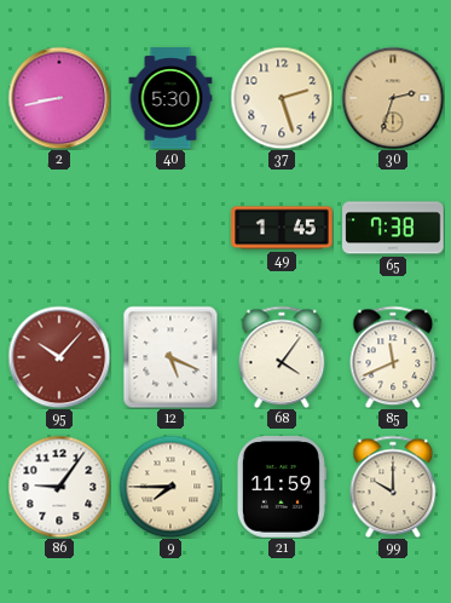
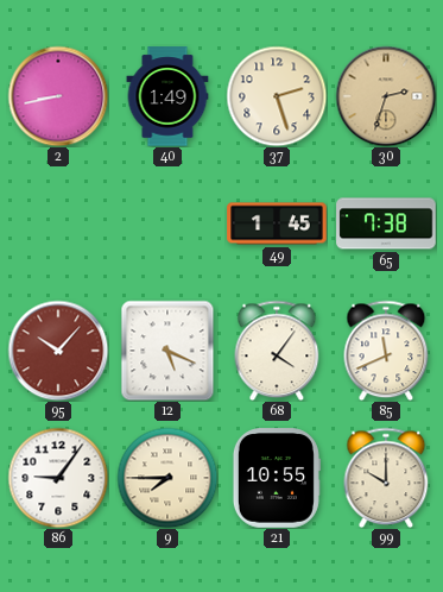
40: 5:30 -> 1:49 (167, 96)
21: 11:59 -> 10:55 (277, 478)
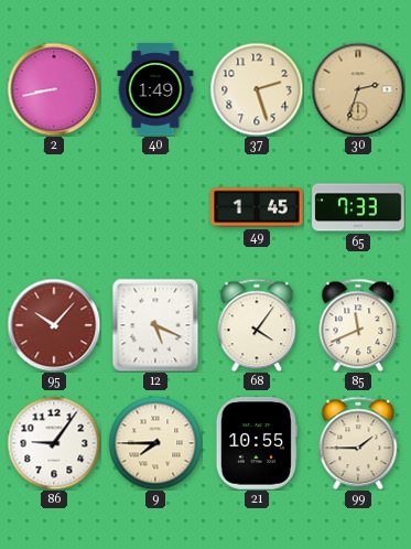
65: 7:38 -> 7:33 (358, 207)
99: 10:00 -> 1:45 (358, 443)
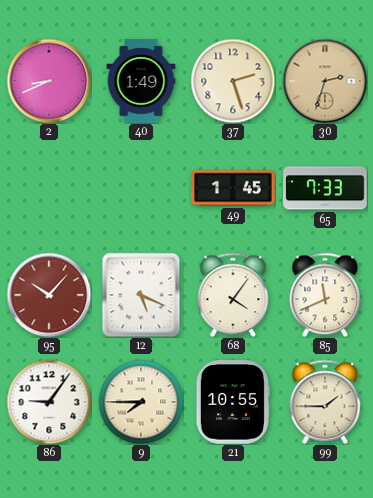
2: 8:43 -> 8:41 (49, 81)
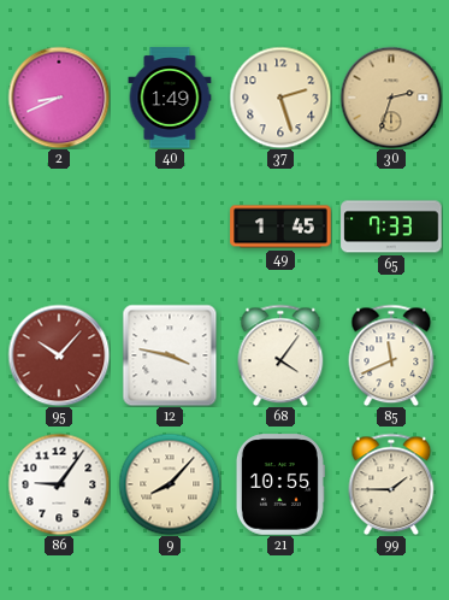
12: 5:19 -> 3:47 (170, 355)
9: 7:45 -> 8:07 (170, 484)
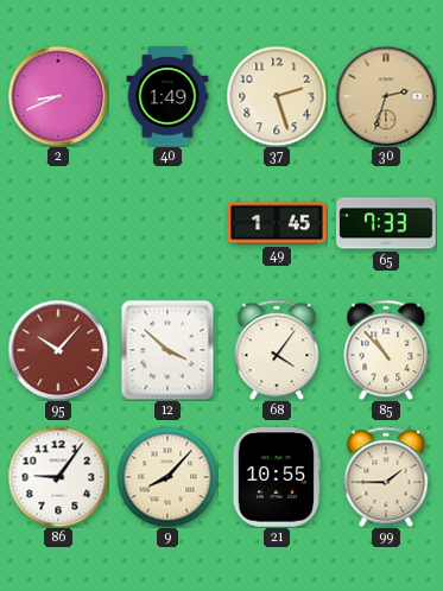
12: 3:47 -> 3:52 (167, 350)
85: 11:41 -> 10:53 (386, 350)
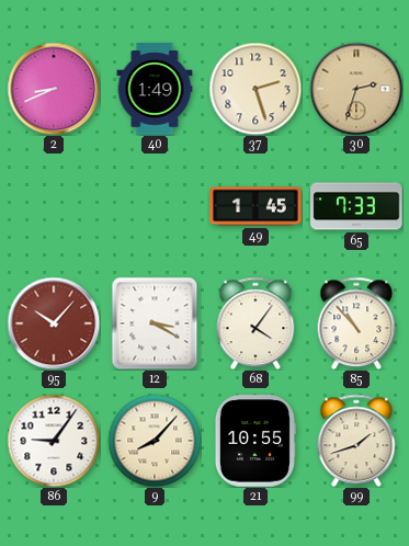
12: 3:52 -> 3:20 (155, 323)
99: 1:45 -> 1:42 (356, 441)
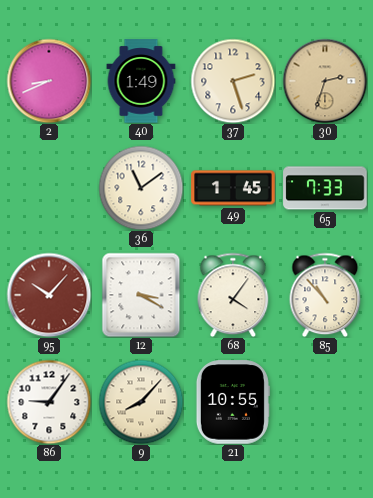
36: none -> 11:09 (141, 188)
99: 1:42 -> none (356, 441)
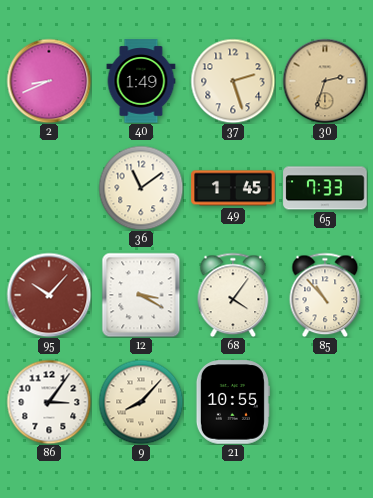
86: 9:06 -> 3:06 (49, 402)
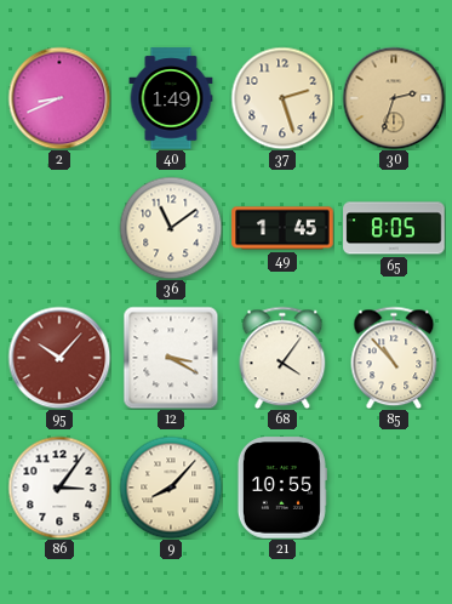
65: 7:33 -> 8:05 (394, 228)
